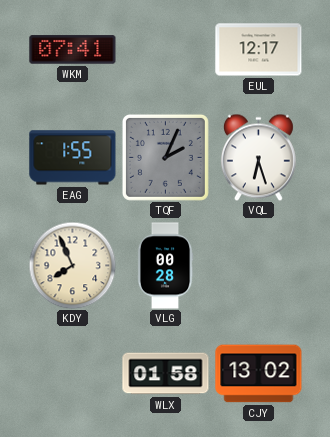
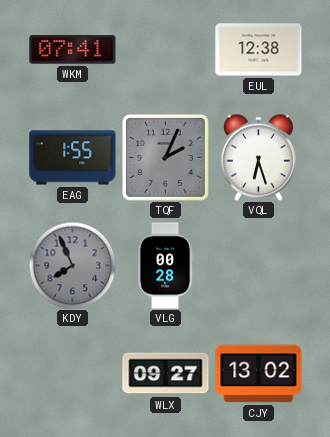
EUL: 12:17 -> 12:38 (259, 50)
KDY dial: cream -> grey (72, 265)
WLX: 01:58 -> 09:27 (166, 374)
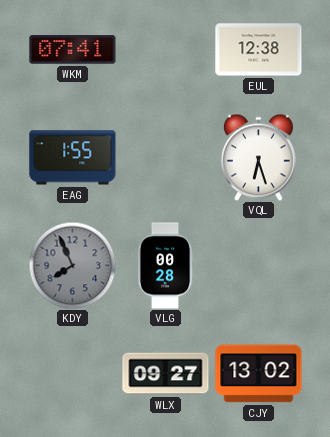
TQF: 2:04 -> none (165, 157)
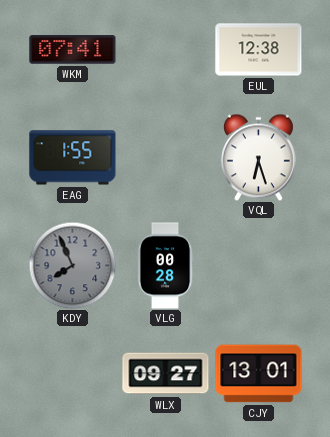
CJY: 13:02 -> 13:01 (259, 374)
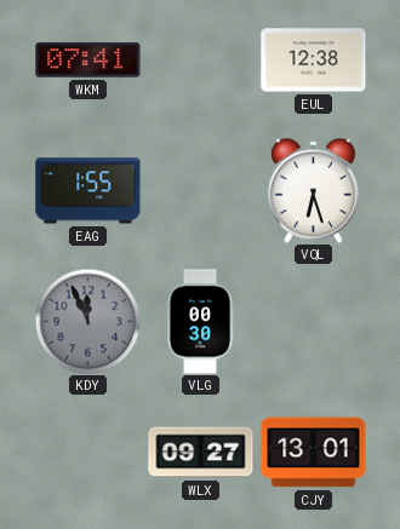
KDY: 7:56 -> 11:56 (87, 321)
VLG: 00:28 -> 00:30 (200, 322)
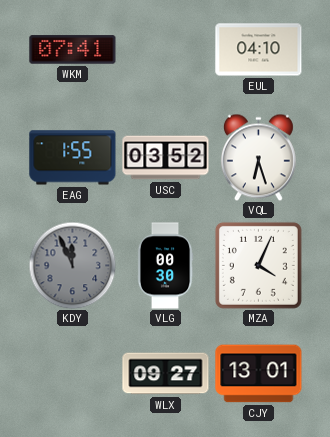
EUL: 12:38 -> 04:10 (259, 50)
USC: none -> 03:52 (166, 158)
MZA: none -> 4:04 (258, 265)
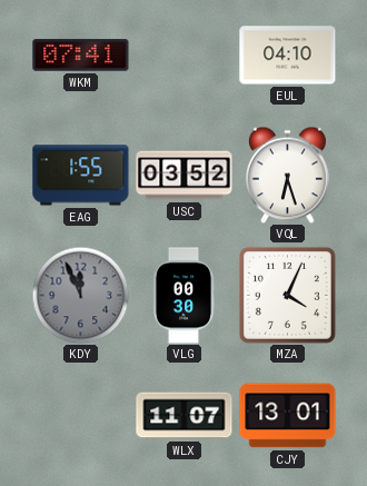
WLX: 09:27 -> 11:07 (185, 416)
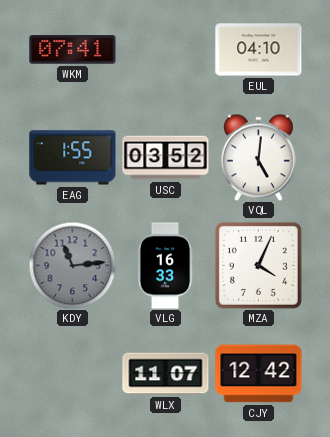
VQL: 6:27 -> 5:01 (258, 157)
KDY: 11:56 -> 11:14 (72, 265)
VLG: 00:30 -> 16:33 (165, 266)
CJY: 13:01 -> 12:42 (259, 374)
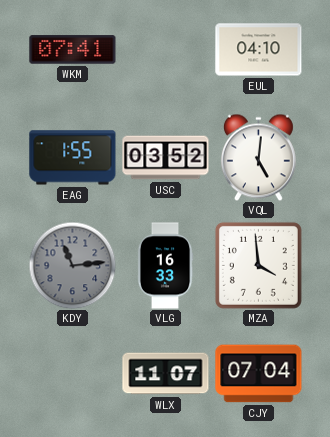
MZA: 4:04 -> 3:59 (258, 265)
CJY: 12:42 -> 07:04 (259, 374)
